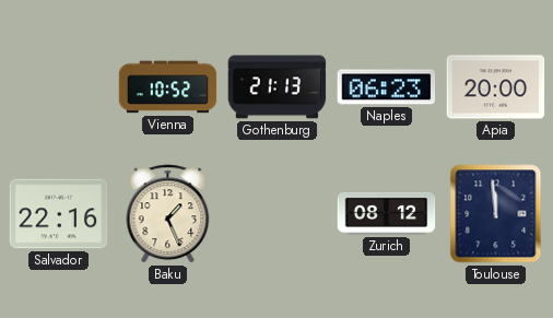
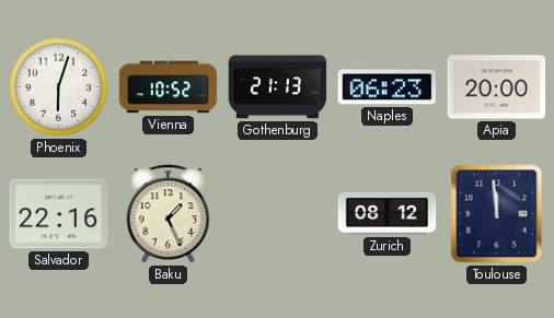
Phoenix: none -> 6:03 (58, 86)
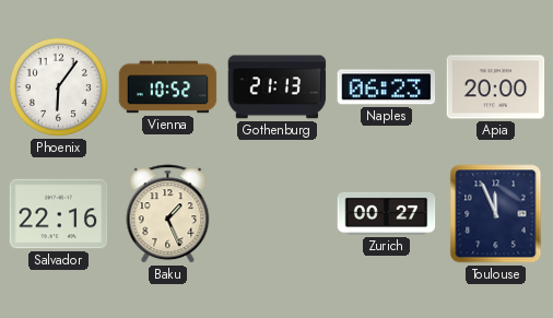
Phoenix: 6:03 -> 6:06 (58, 86)
Zurich: 08:12 -> 00:27 (387, 213)
Toulouse: 11:59 -> 11:56 (496, 214)
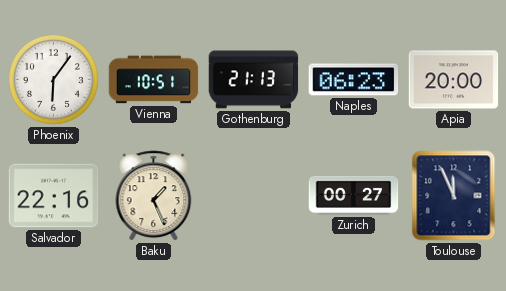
Vienna: 10:52 -> 10:51 (154, 80)
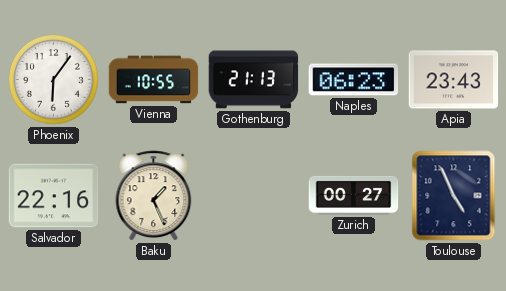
Vienna: 10:51 -> 10:55 (154, 80)
Apia: 20:00 -> 23:43 (454, 80)
Toulouse: 11:56 -> 4:56 (454, 196)
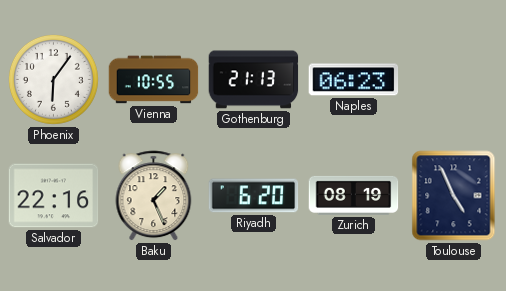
Apia: 23:43 -> none (454, 80)
Riyadh: none -> 6:20 (254, 196)
Zurich: 00:27 -> 08:19 (354, 195)
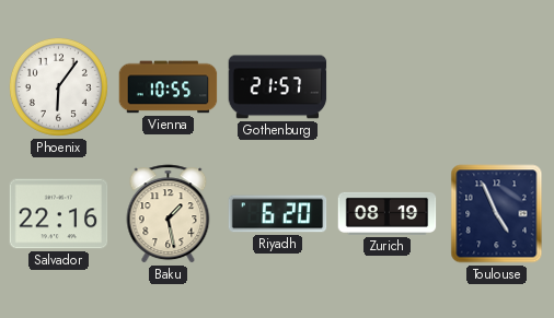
Gothenburg: 21:13 -> 21:57 (278, 87)
Naples: 06:23 -> none (354, 80)
Baku: 1:26 -> 1:28 (169, 214)
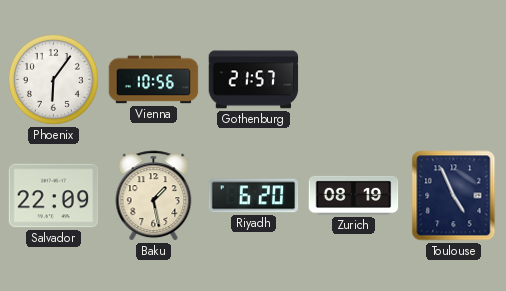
Vienna: 10:55 -> 10:56 (154, 80)
Salvador: 22:16 -> 22:09 (54, 196)
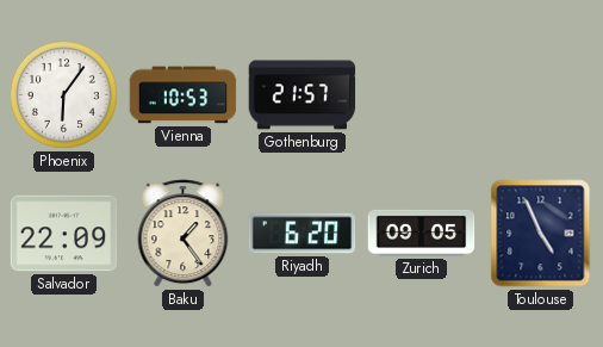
Vienna: 10:56 -> 10:53 (184, 95)
Baku: 1:28 -> 1:24 (184, 234)
Zurich: 08:19 -> 09:05 (422, 233)
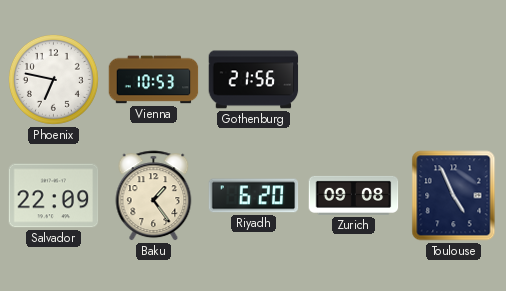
Phoenix: 6:06 -> 6:47 (53, 79)
Gothenburg: 21:57 -> 21:56 (254, 80)
Zurich: 09:05 -> 09:08 (354, 195)
